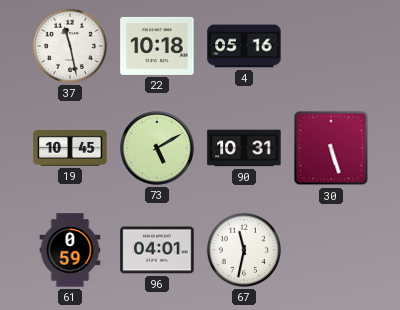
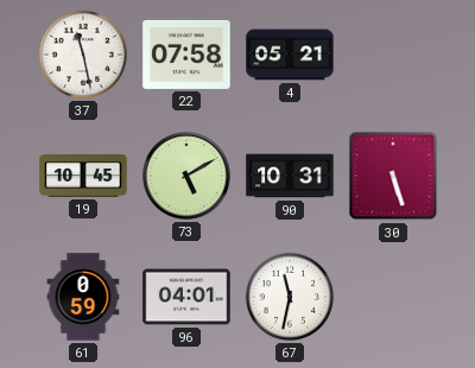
22: 10:18 -> 07:58 (186, 55)
4: 05:16 -> 05:21 (290, 55)
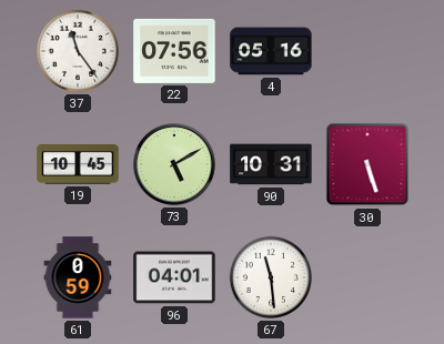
37: 11:28 -> 11:24 (78, 51)
22: 07:58 -> 07:56 (174, 51)
4: 05:21 -> 05:16 (271, 51)
67: 11:32 -> 11:29 (271, 277)
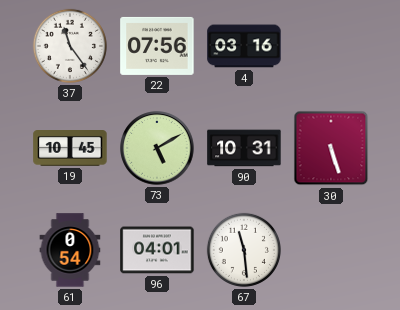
4: 05:16 -> 03:16 (244, 46)
61: 0:59 -> 0:54 (70, 250)
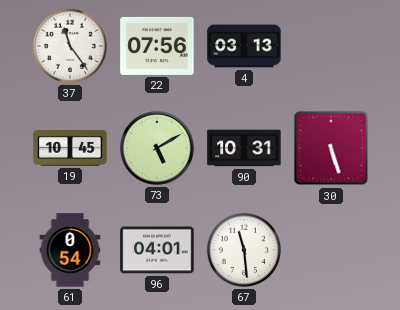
4: 03:16 -> 03:13 (244, 46)
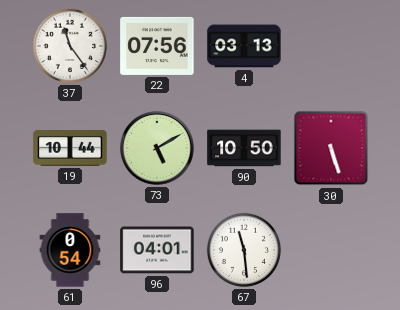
19: 10:45 -> 10:44 (70, 149)
90: 10:31 -> 10:50 (244, 148)
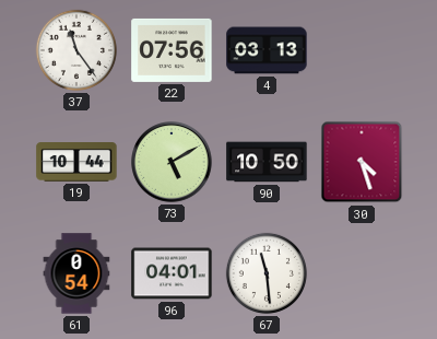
30: 5:27 -> 4:27 (362, 162)
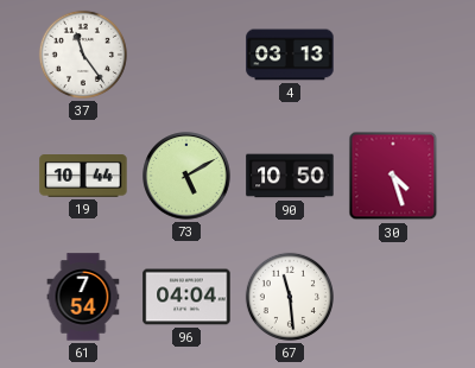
22: 07:56 -> none (172, 50)
61: 0:54 -> 7:54 (83, 297)
96: 04:01 -> 04:04 (186, 297)
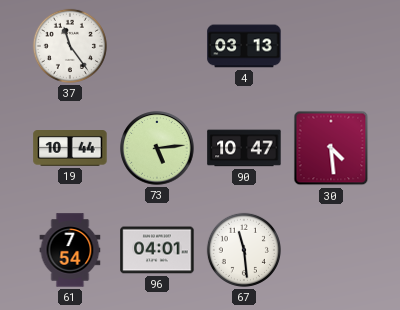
73: 5:10 -> 5:14 (157, 148)
90: 10:50 -> 10:47 (244, 148)
30: 4:27 -> 4:29 (331, 148)
96: 04:04 -> 04:01 (157, 250)
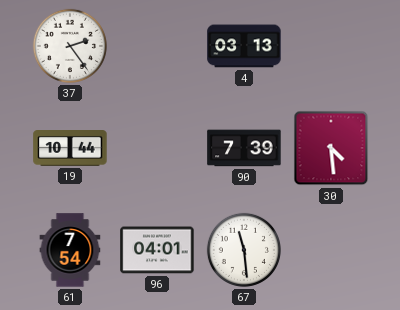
37: 11:24 -> 2:24 (70, 46)
73: 5:14 -> none (157, 148)
90: 10:47 -> 7:39 (244, 148)
